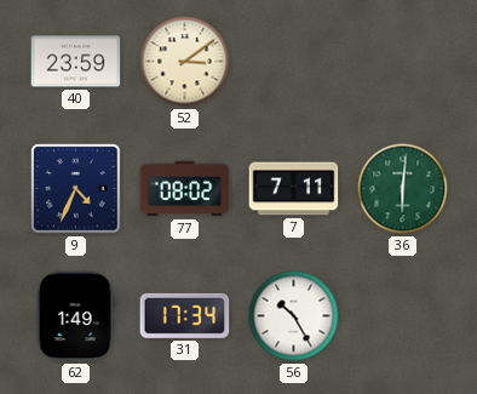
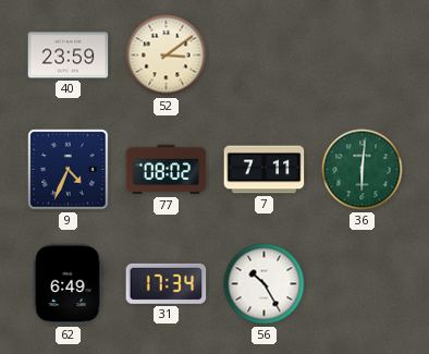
62: 1:49 -> 6:49 (68, 284)
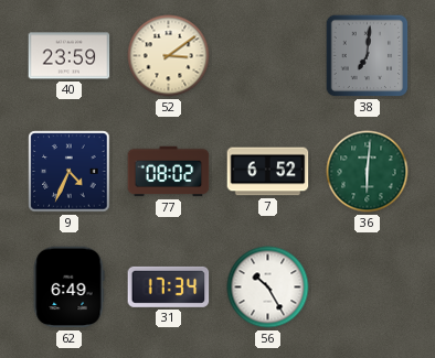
38: none -> 7:01 (368, 56)
7: 7:11 -> 6:52 (268, 172)
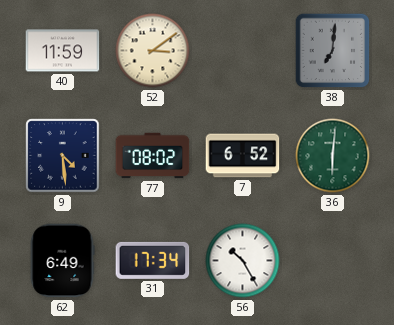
40: 23:59 -> 11:59 (63, 51)
9: 4:34 -> 4:29 (63, 156)
